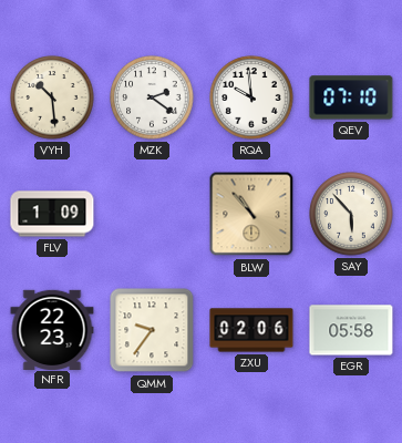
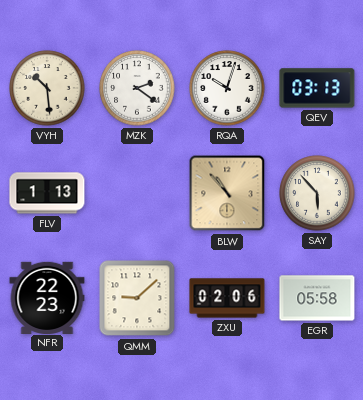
RQA: 9:59 -> 10:03 (227, 88)
QEV: 07:10 -> 03:13 (317, 88)
FLV: 1:09 -> 1:13 (47, 193)
QMM: 9:36 -> 9:08 (137, 298)
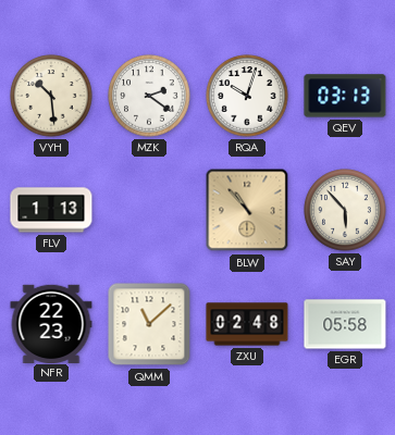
QMM: 9:08 -> 11:08 (149, 324)
ZXU: 02:06 -> 02:48 (247, 324)
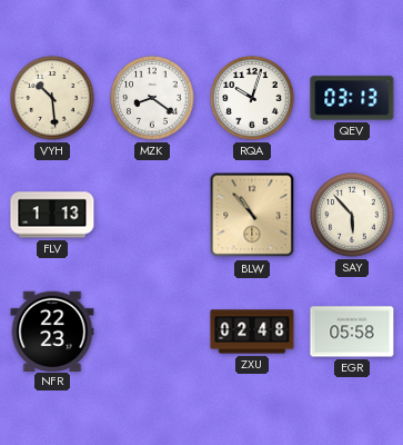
MZK: 2:21 -> 8:21 (152, 98)
QMM: 11:08 -> none (149, 324)
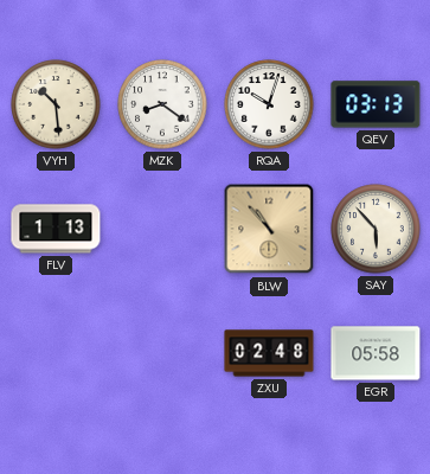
NFR: 22:23 -> none (52, 330)
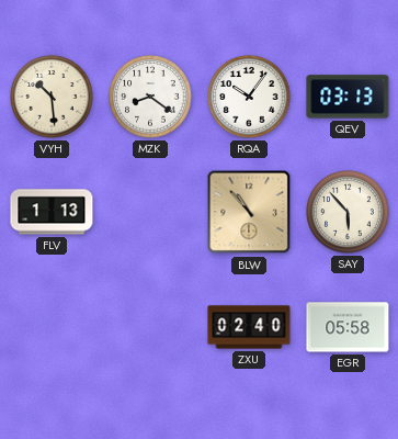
RQA: 10:03 -> 10:06 (249, 97)
ZXU: 02:48 -> 02:40 (249, 327)
